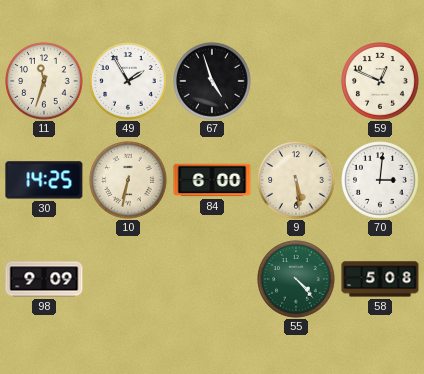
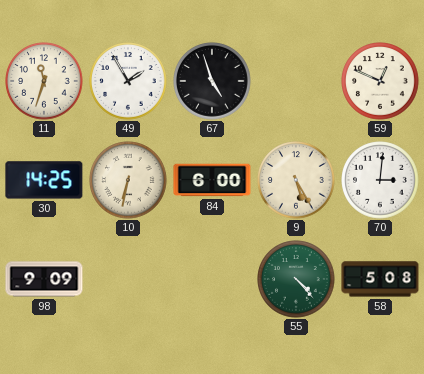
9: 5:29 -> 5:25 (296, 180)
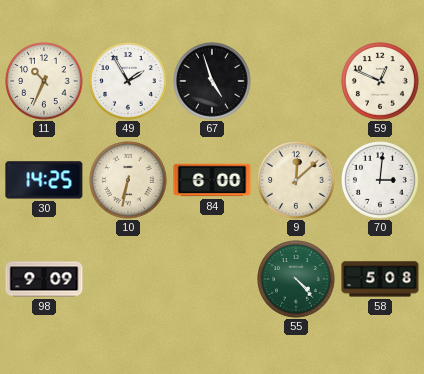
11: 11:33 -> 10:34 (44, 81)
9: 5:25 -> 12:08 (296, 180)
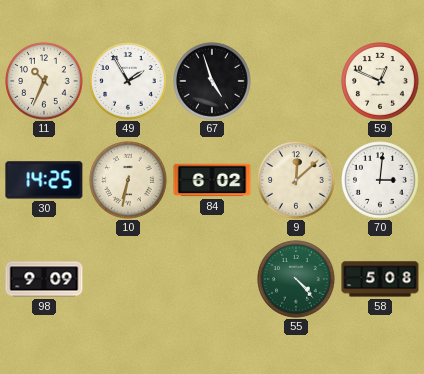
84: 6:00 -> 6:02 (212, 180)
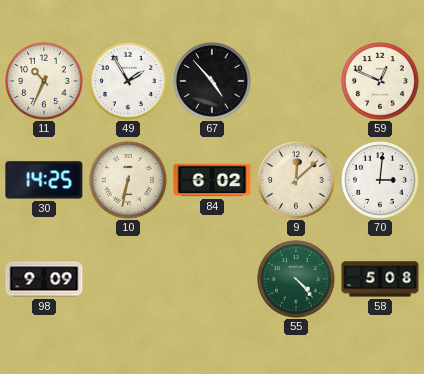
67: 4:57 -> 4:53 (212, 81)
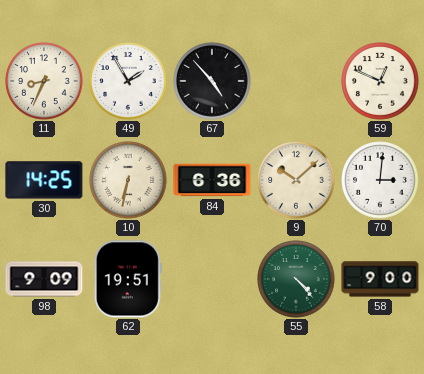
11: 10:34 -> 8:34 (44, 81)
84: 6:02 -> 6:36 (212, 180)
9: 12:08 -> 10:08 (296, 180)
62: none -> 19:51 (128, 279)
58: 5:08 -> 9:00 (380, 279)
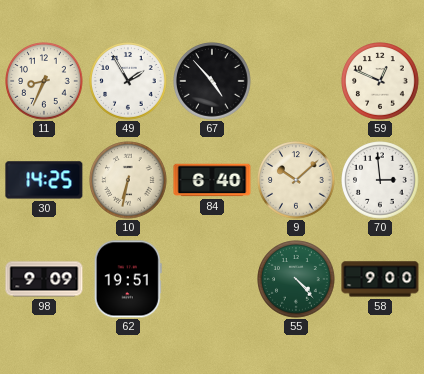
84: 6:36 -> 6:40 (212, 180)
70: 3:01 -> 2:59 (380, 180)
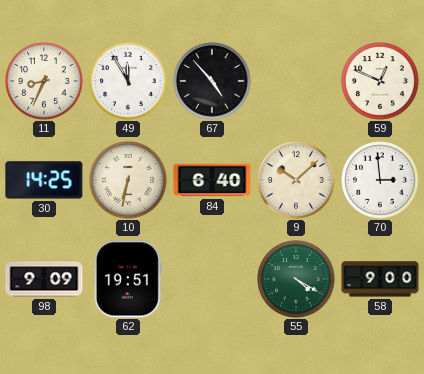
49: 1:55 -> 11:55 (128, 81)
55: 4:23 -> 4:20 (296, 279)
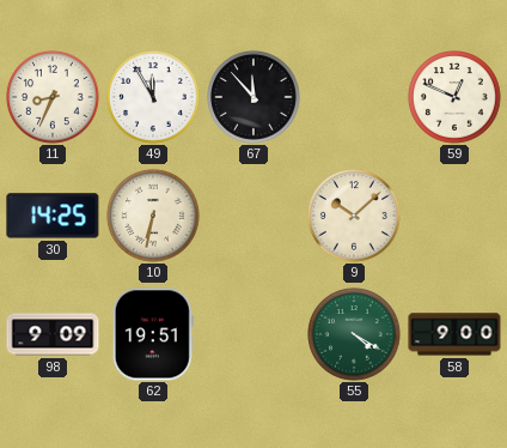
67: 4:53 -> 11:53 (253, 97)
84: 6:40 -> none (212, 180)
70: 2:59 -> none (380, 180)
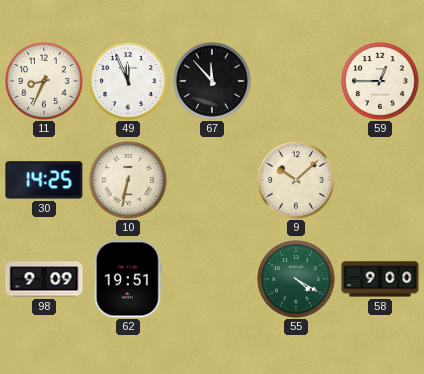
49: 11:55 -> 11:56 (128, 81)
59: 12:49 -> 12:45 (380, 81)
